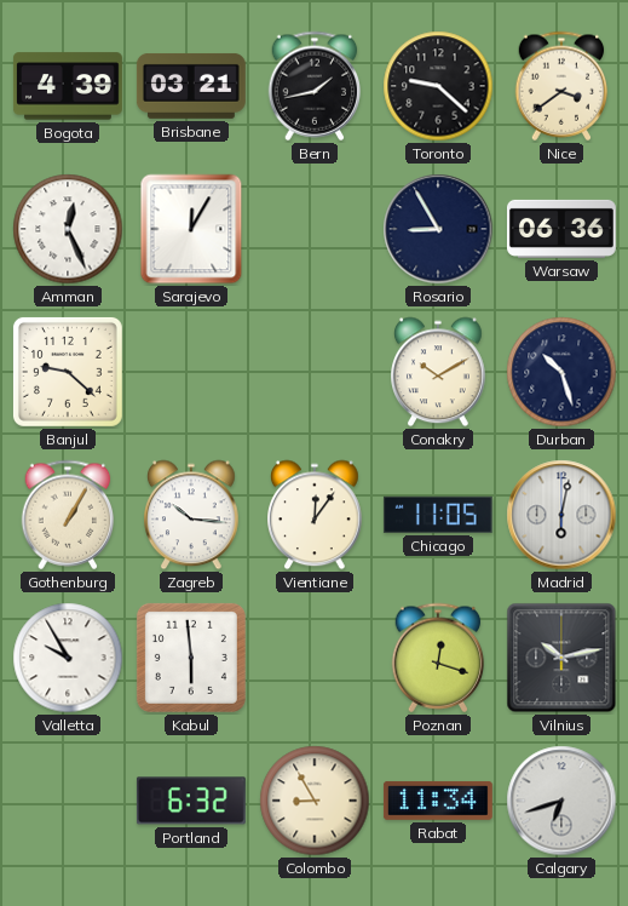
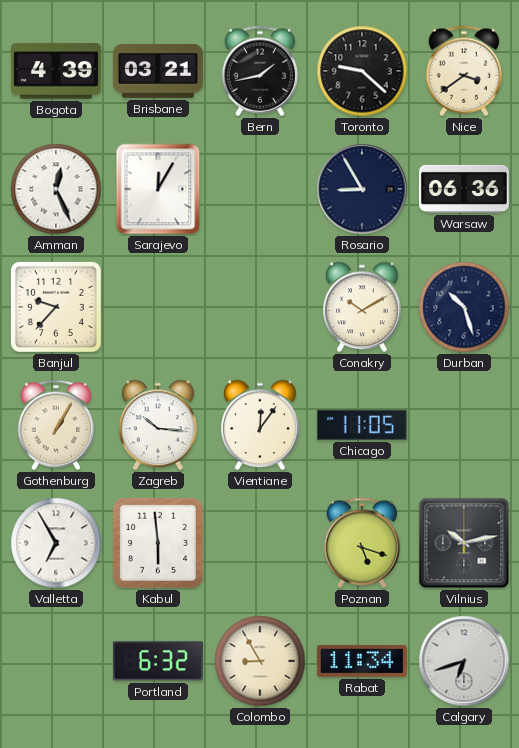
Banjul: 9:22 -> 9:37 (56, 307)
Madrid: 6:02 -> none (561, 515)
Valletta: 9:55 -> 6:55 (56, 543)
Poznan: 12:18 -> 5:18 (362, 543)
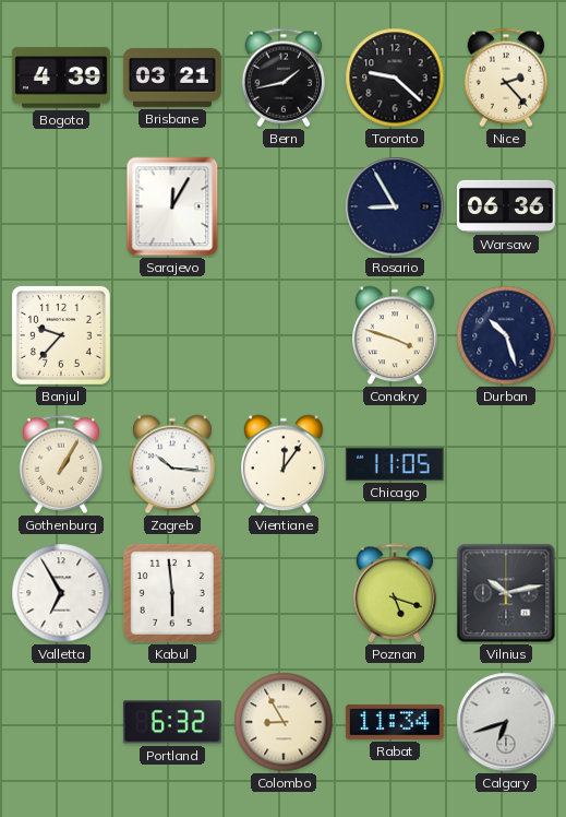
Nice: 3:39 -> 2:23 (506, 78)
Amman: 12:26 -> none (56, 189)
Conakry: 10:10 -> 3:48 (396, 335)
